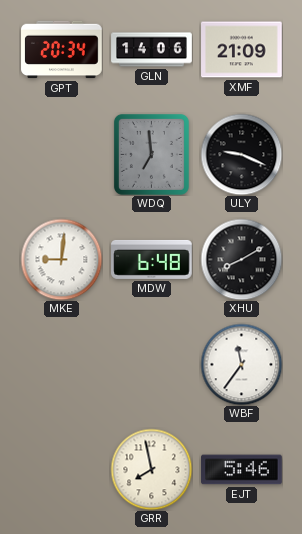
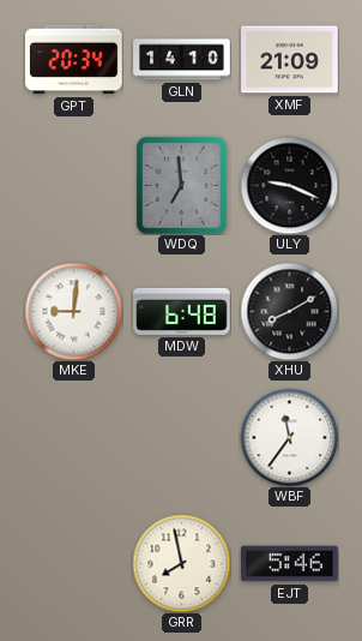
GLN: 14:06 -> 14:10 (182, 60)
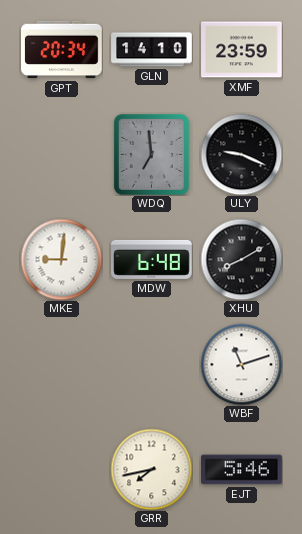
XMF: 21:09 -> 23:59 (242, 50)
WBF: 11:36 -> 11:12 (241, 364)
GRR: 7:58 -> 7:43 (151, 469)
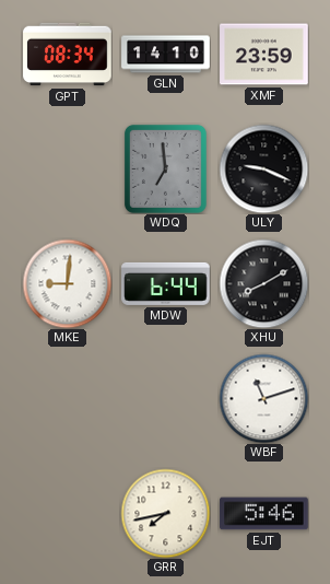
GPT: 20:34 -> 08:34 (68, 55)
MDW: 6:48 -> 6:44 (166, 283)
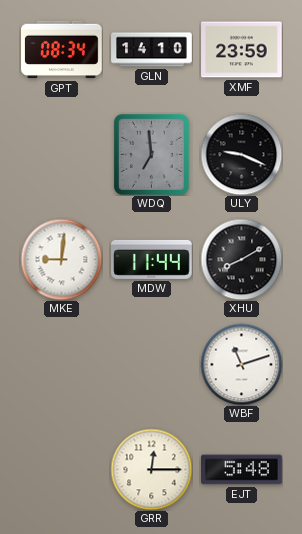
MDW: 6:44 -> 11:44 (152, 259)
GRR: 7:43 -> 12:15 (151, 469)
EJT: 5:46 -> 5:48 (242, 470)
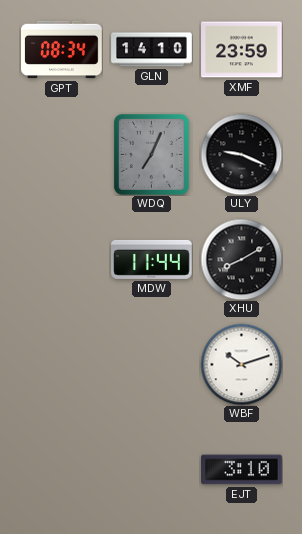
WDQ: 6:59 -> 7:04 (151, 154)
MKE: 9:01 -> none (61, 259)
WBF: 11:12 -> 10:12 (241, 364)
GRR: 12:15 -> none (151, 469)
EJT: 5:48 -> 3:10 (242, 470)
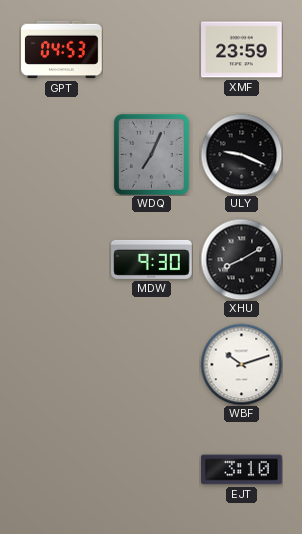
GPT: 08:34 -> 04:53 (62, 50)
GLN: 14:10 -> none (152, 50)
MDW: 11:44 -> 9:30 (152, 259)
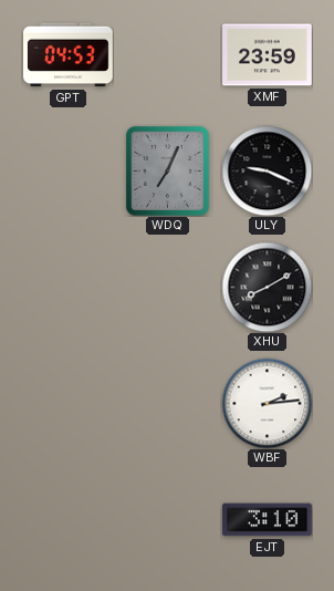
MDW: 9:30 -> none (152, 259)
WBF: 10:12 -> 2:14 (267, 403)
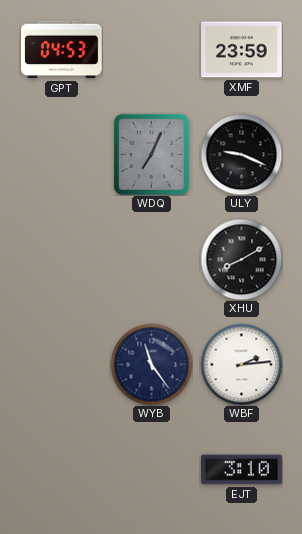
WYB: none -> 11:24 (151, 364)
